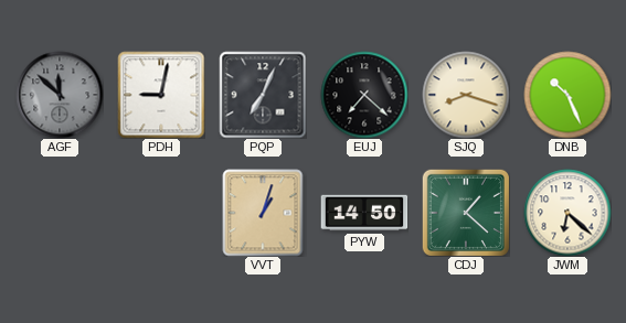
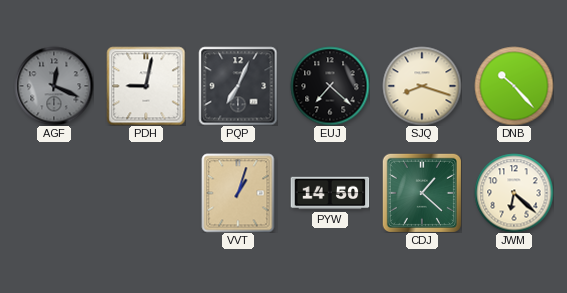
AGF: 11:52 -> 12:19 (54, 86)
DNB: 10:26 -> 10:23 (514, 86)
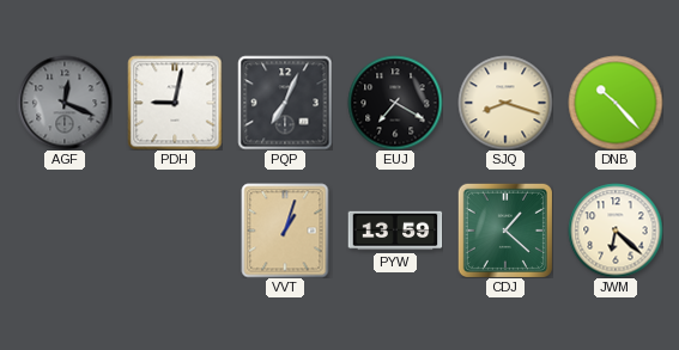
EUJ: 7:22 -> 7:20 (395, 103)
PYW: 14:50 -> 13:59 (395, 231)
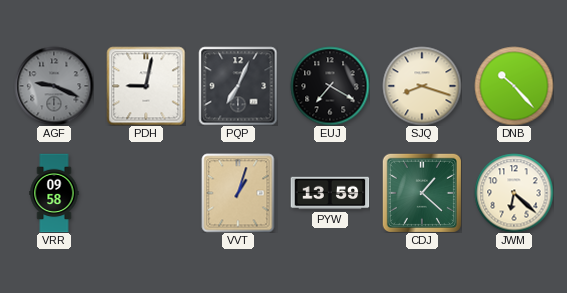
AGF: 12:19 -> 9:19 (54, 86)
VRR: none -> 09:58 (54, 193)
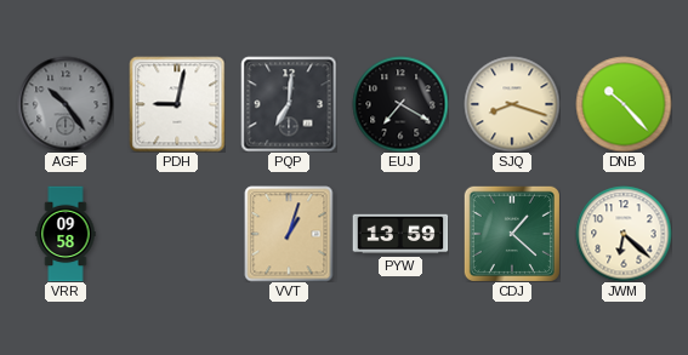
AGF: 9:19 -> 10:24 (66, 104)
PQP: 7:04 -> 7:01 (289, 104)
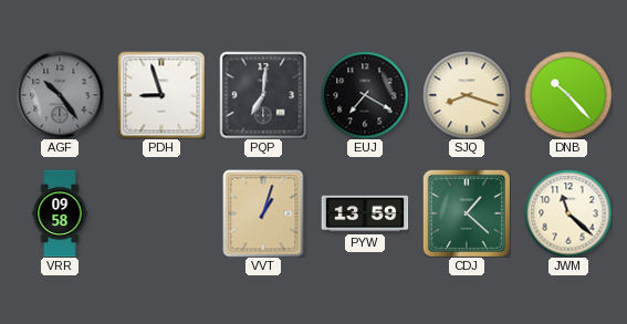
PDH: 9:02 -> 8:57 (161, 95)
JWM: 6:22 -> 11:22 (568, 213)
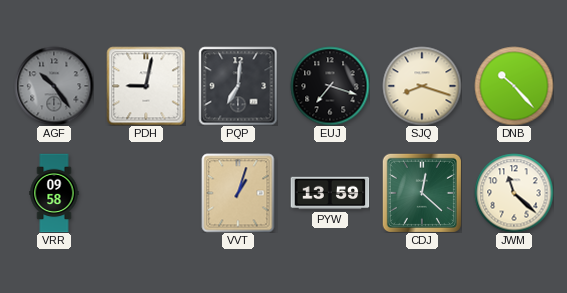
PDH: 8:57 -> 9:02 (146, 86)
EUJ: 7:20 -> 7:18 (330, 86)
CDJ: 1:22 -> 12:22 (422, 193)
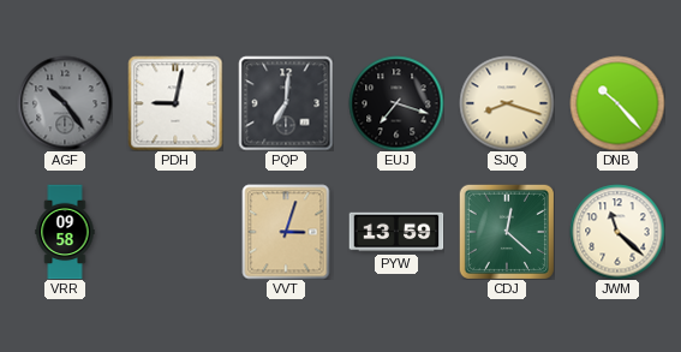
VVT: 1:03 -> 3:03 (286, 232)
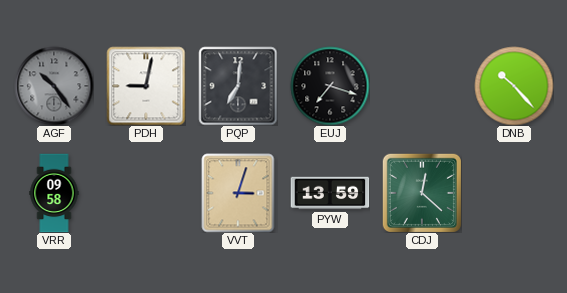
SJQ: 8:18 -> none (507, 103)
JWM: 11:22 -> none (617, 232)
